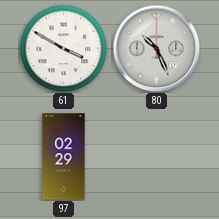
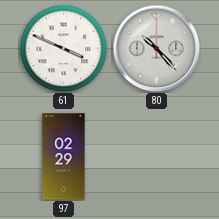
61: 3:50 -> 3:49 (63, 48)
80: 10:26 -> 10:23 (156, 48)
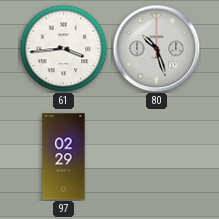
61: 3:49 -> 3:44 (63, 48)
80: 10:23 -> 10:27 (156, 48)
